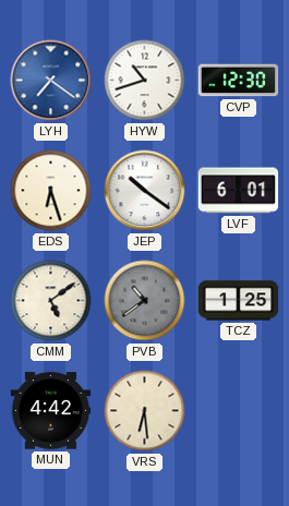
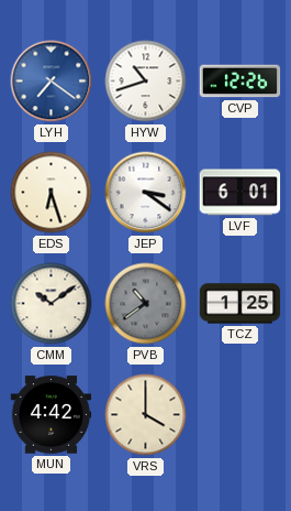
CVP: 12:30 -> 12:26 (240, 81)
JEP: 10:21 -> 3:21 (146, 193)
CMM: 5:09 -> 10:09 (52, 304)
VRS: 6:29 -> 4:00 (146, 415)
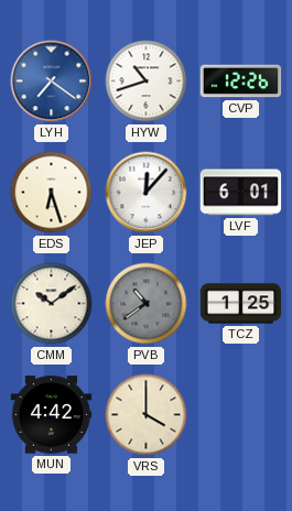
JEP: 3:21 -> 12:07 (147, 193)
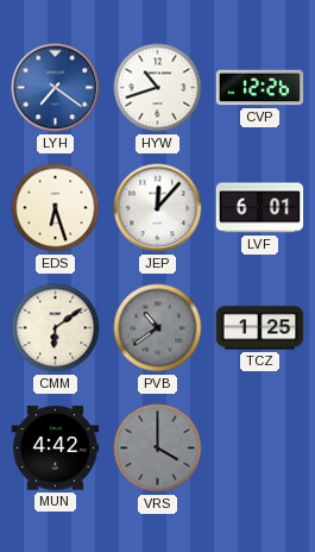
CMM: 10:09 -> 6:09 (56, 328)
VRS dial: cream -> grey (158, 448)
